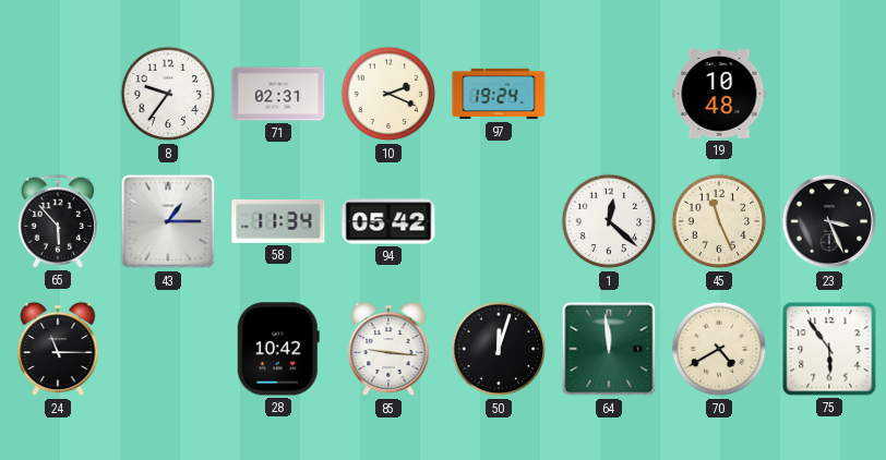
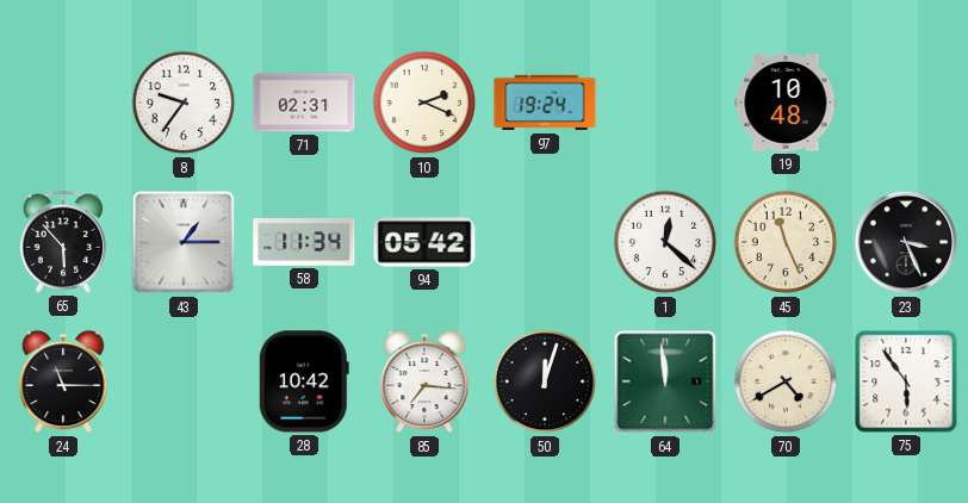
85: 9:16 -> 7:16 (424, 381)
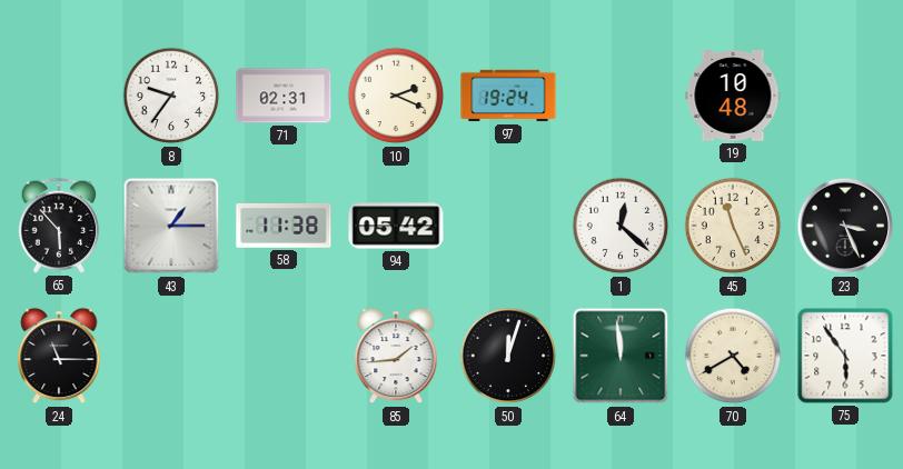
58: 11:34 -> 11:38 (284, 226)
28: 10:42 -> none (304, 381)
85: 7:16 -> 1:44 (396, 356)
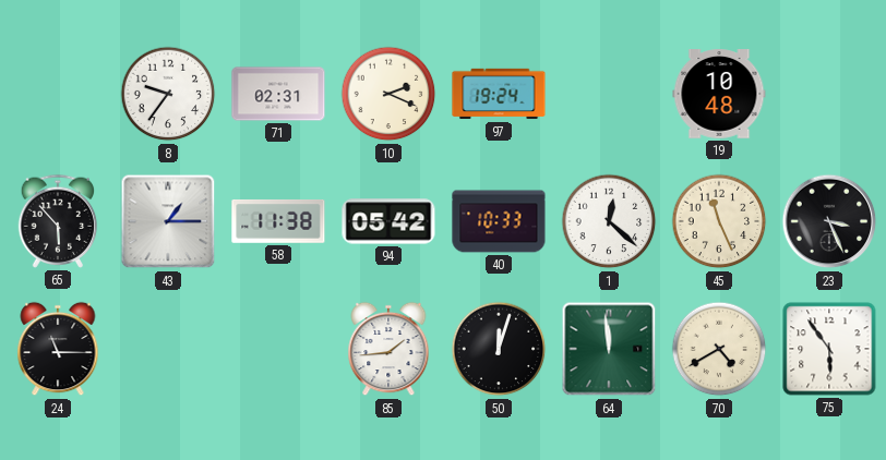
40: none -> 10:33 (499, 221)
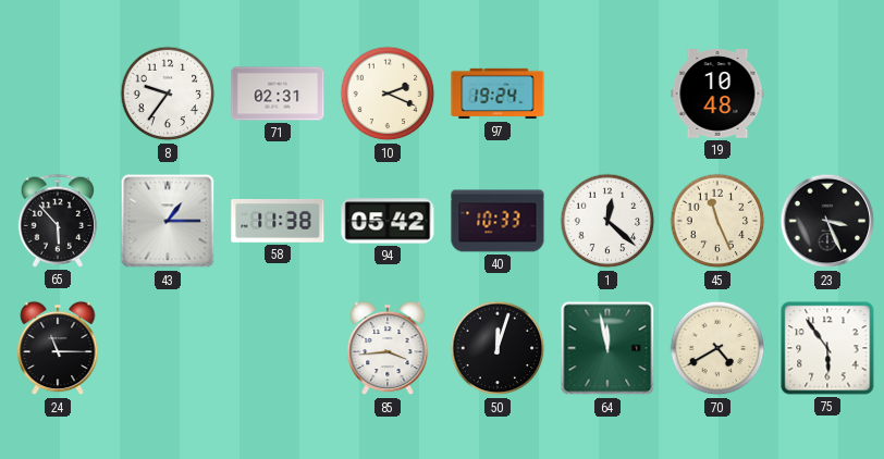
85: 1:44 -> 3:44 (388, 348)
64: 11:59 -> 11:58 (607, 348)
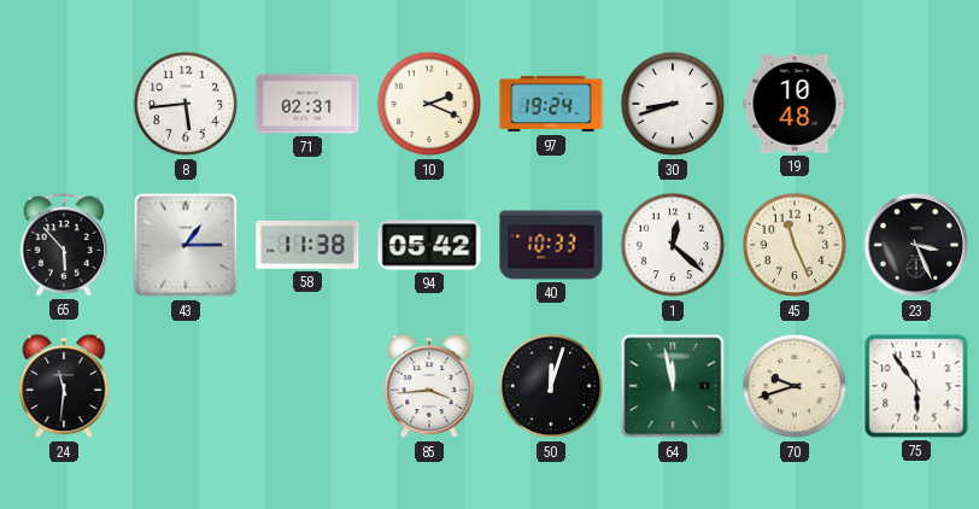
8: 9:36 -> 5:44 (186, 104)
30: none -> 8:42 (673, 104)
24: 11:15 -> 11:31 (64, 386)
70: 4:40 -> 9:42 (795, 386)
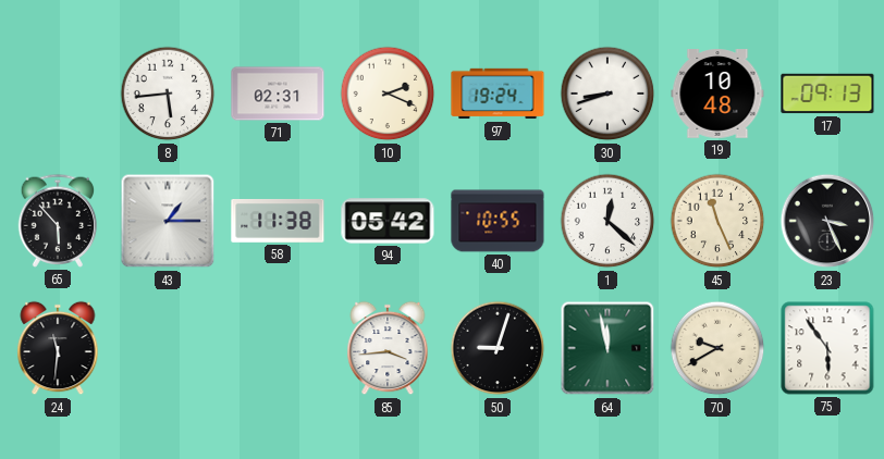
17: none -> 09:13 (827, 94)
40: 10:33 -> 10:55 (498, 221)
50: 12:03 -> 9:03 (498, 348)
70: 9:42 -> 9:40 (717, 348)
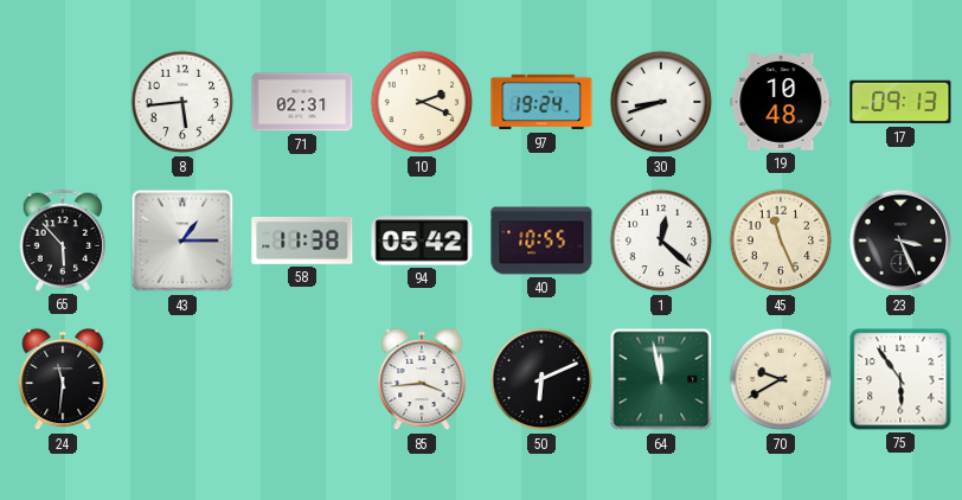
50: 9:03 -> 6:11 (541, 379)
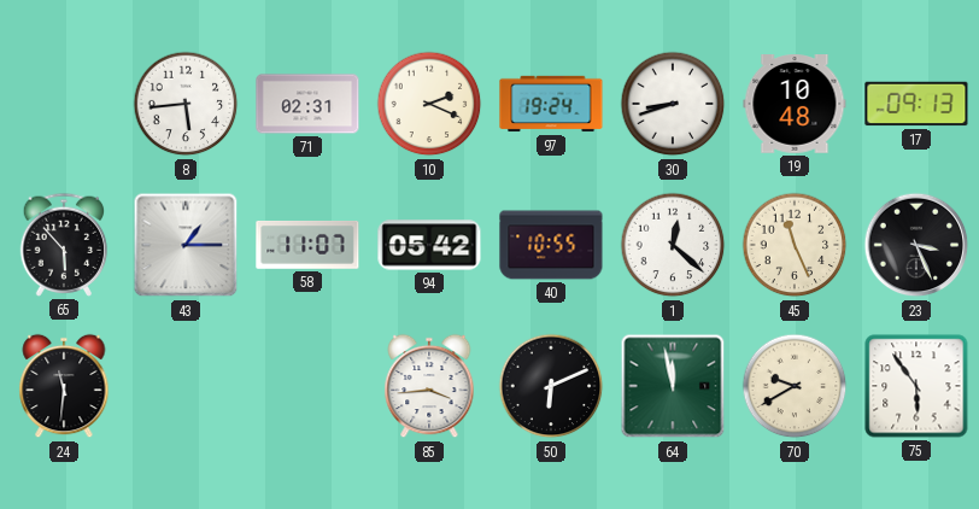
58: 11:38 -> 11:07 (307, 245)
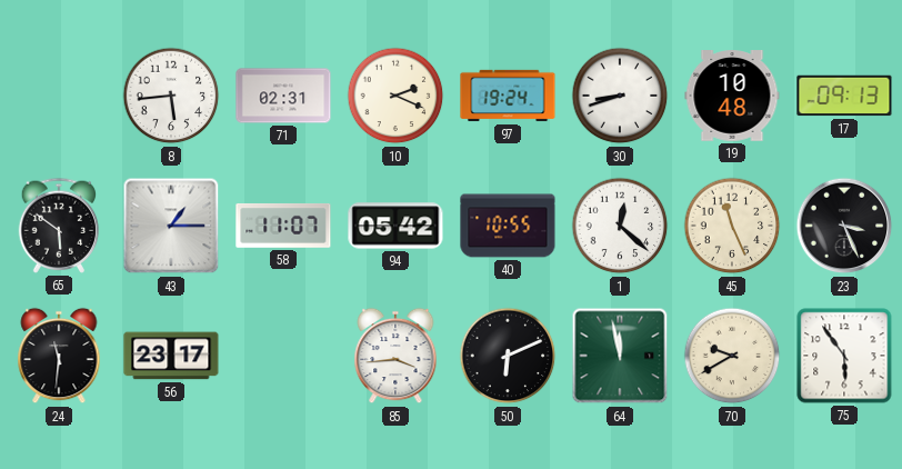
65: 5:53 -> 5:51 (59, 226)
56: none -> 23:17 (171, 356)
